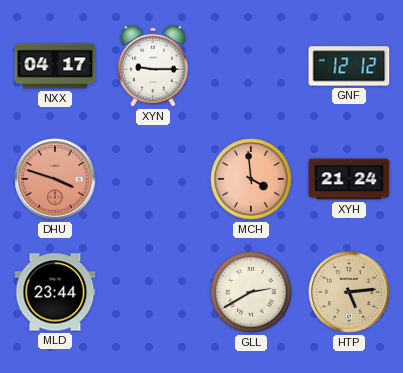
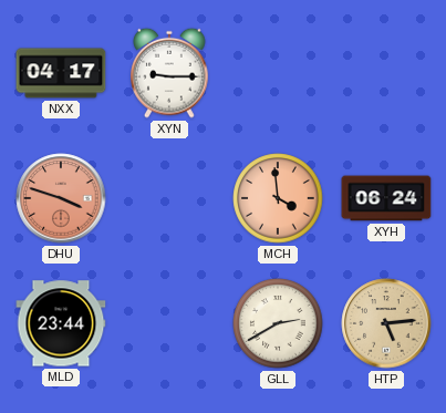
GNF: 12:12 -> none (349, 66)
XYH: 21:24 -> 06:24 (386, 198)
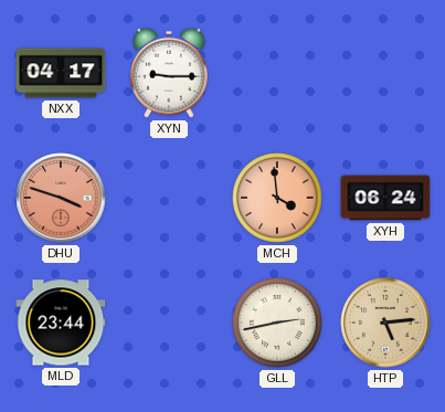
GLL: 2:40 -> 2:43 (277, 323)
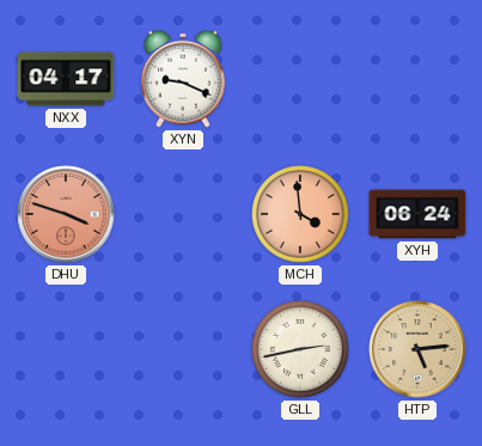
XYN: 9:15 -> 9:19 (183, 79)
MLD: 23:44 -> none (61, 323)
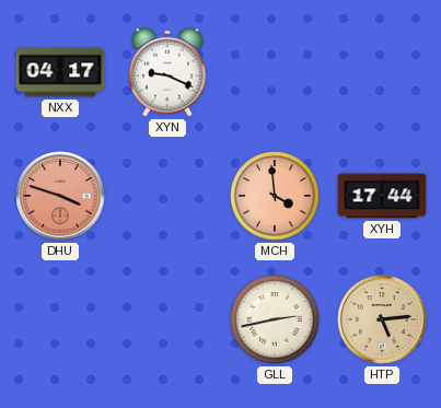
XYH: 06:24 -> 17:44 (382, 196)
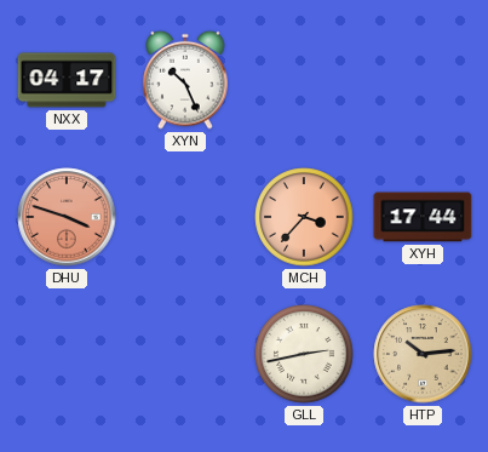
XYN: 9:19 -> 10:26 (185, 80)
MCH: 3:59 -> 3:37 (304, 217)
HTP: 5:14 -> 10:14 (423, 354)
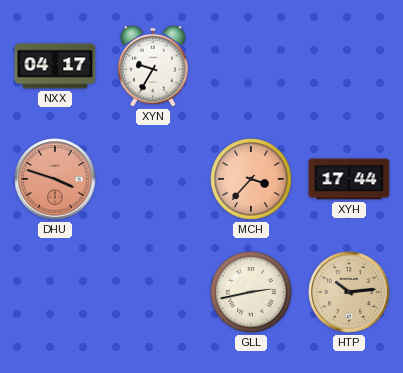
XYN: 10:26 -> 9:35 (153, 66)
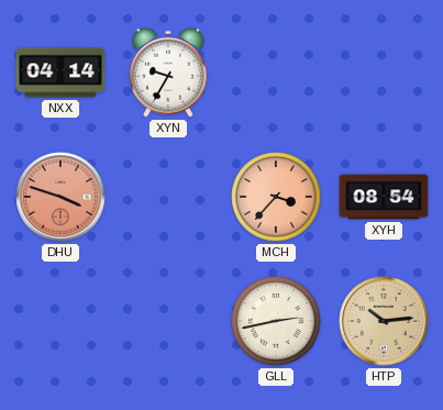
NXX: 04:17 -> 04:14 (60, 73)
XYH: 17:44 -> 08:54 (384, 197)
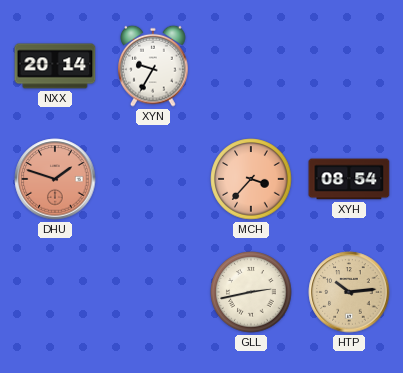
NXX: 04:14 -> 20:14 (55, 66)
DHU: 3:48 -> 1:48 (55, 179)
